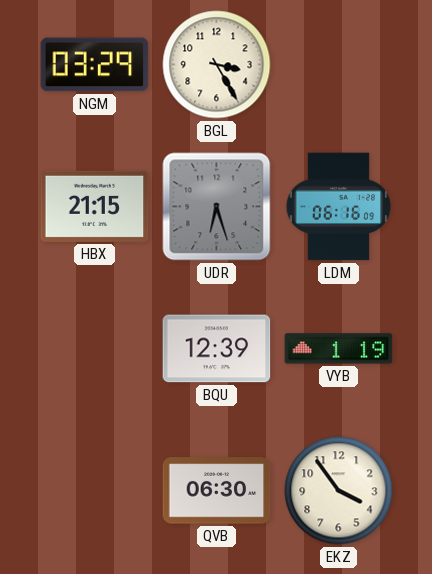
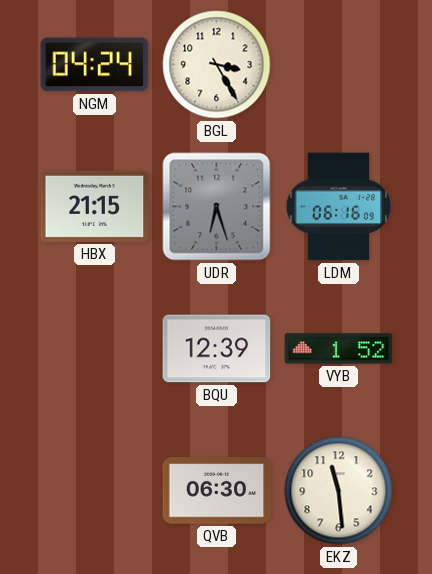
NGM: 03:29 -> 04:24 (95, 65)
VYB: 1:19 -> 1:52 (339, 349)
EKZ: 3:54 -> 11:29 (339, 491)
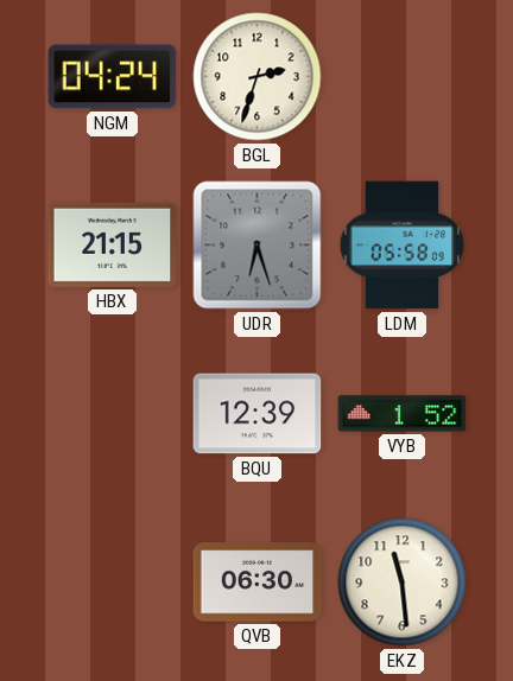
BGL: 3:25 -> 2:33 (258, 77)
LDM: 06:16 -> 05:58 (403, 246)
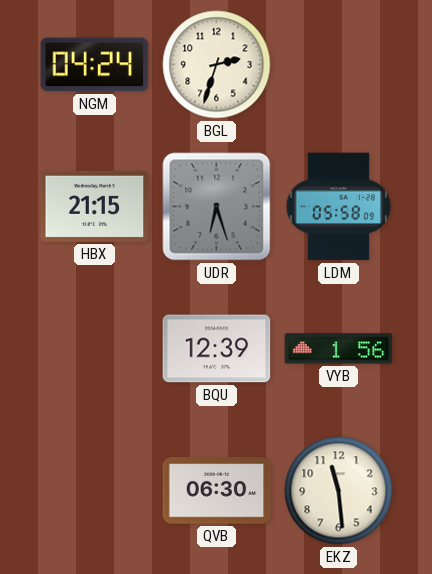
VYB: 1:52 -> 1:56 (339, 349)
